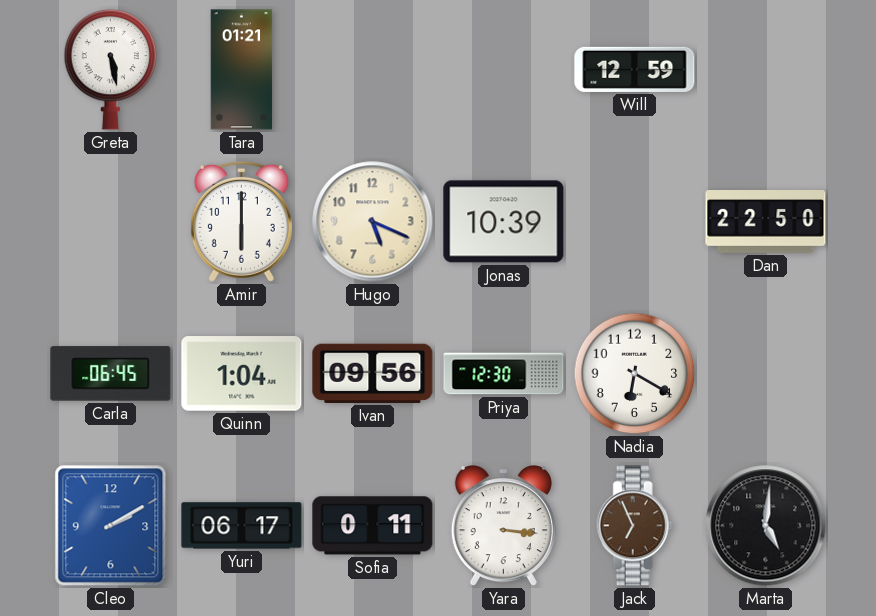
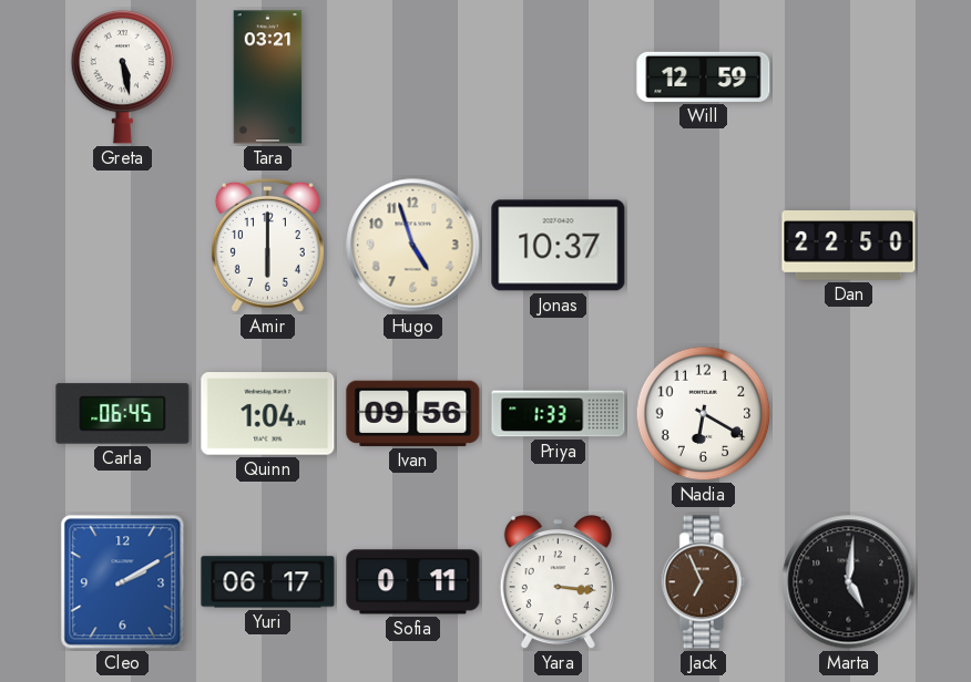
Tara: 01:21 -> 03:21 (268, 77)
Hugo: 5:19 -> 4:57 (413, 246)
Jonas: 10:39 -> 10:37 (559, 246)
Priya: 12:30 -> 1:33 (559, 414)
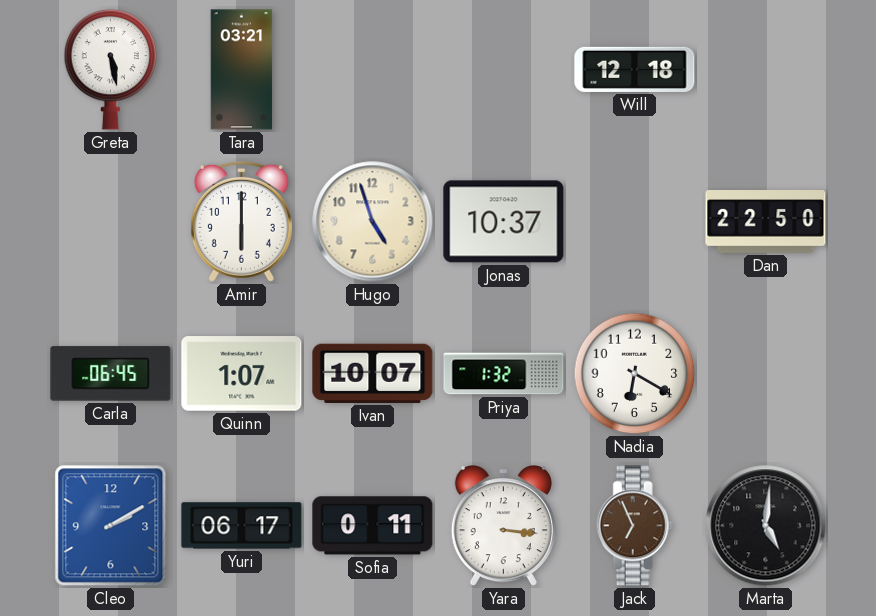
Will: 12:59 -> 12:18 (635, 69)
Quinn: 1:04 -> 1:07 (242, 374)
Ivan: 09:56 -> 10:07 (373, 373)
Priya: 1:33 -> 1:32 (504, 374)
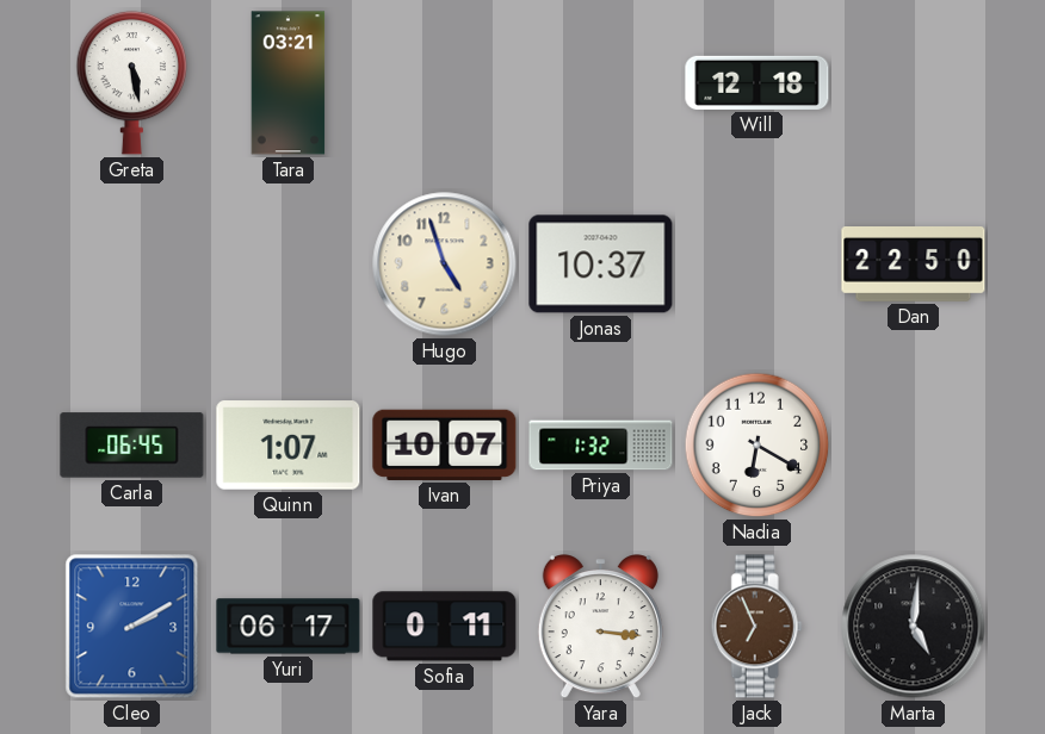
Amir: 6:00 -> none (241, 221)
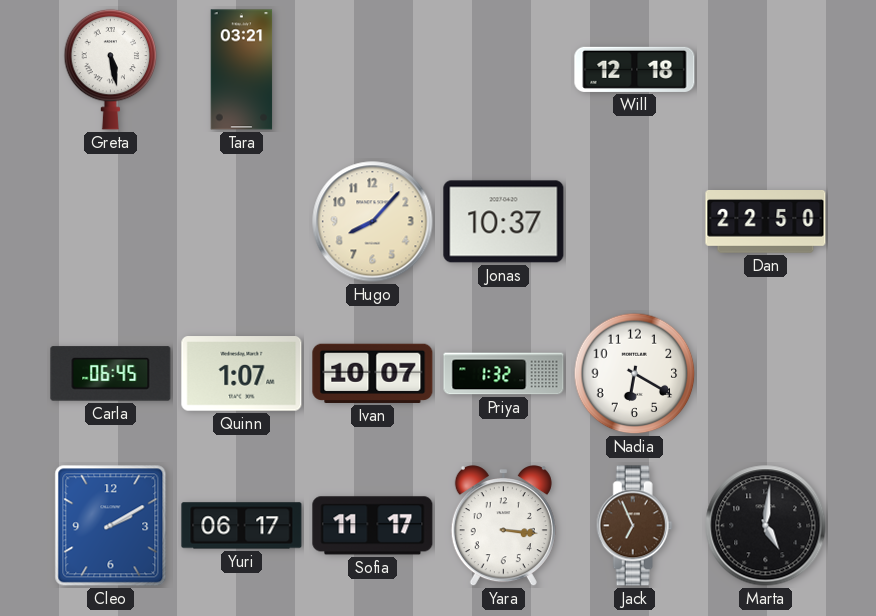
Hugo: 4:57 -> 8:07 (373, 222)
Sofia: 0:11 -> 11:17 (373, 526)
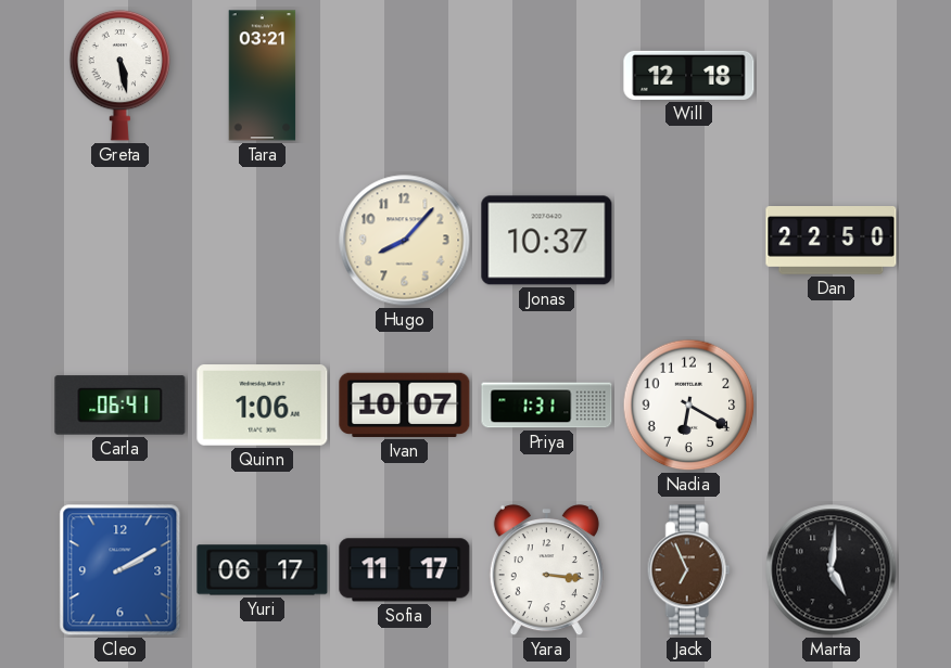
Carla: 06:45 -> 06:41 (121, 406)
Quinn: 1:07 -> 1:06 (263, 406)
Priya: 1:32 -> 1:31 (547, 406)
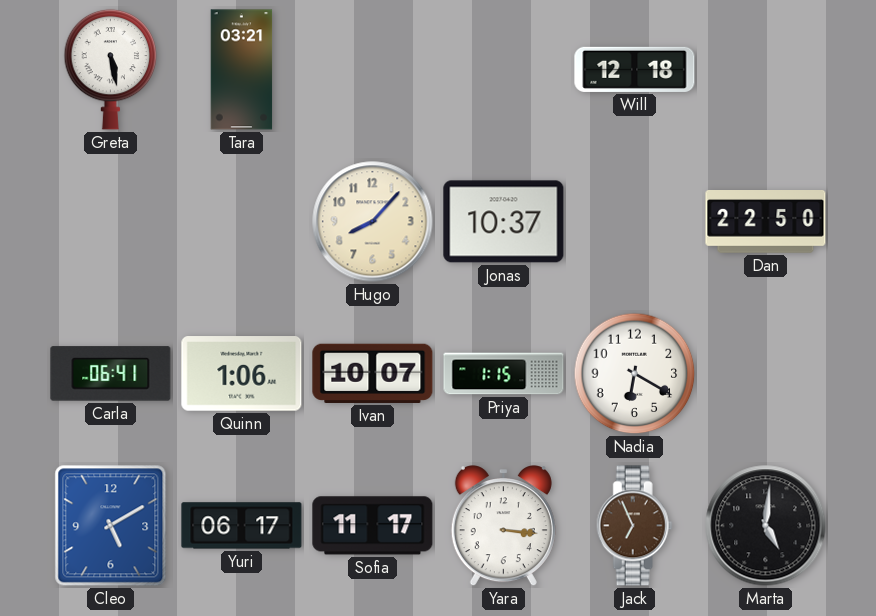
Priya: 1:31 -> 1:15 (504, 374)
Cleo: 2:10 -> 5:10 (111, 526)
